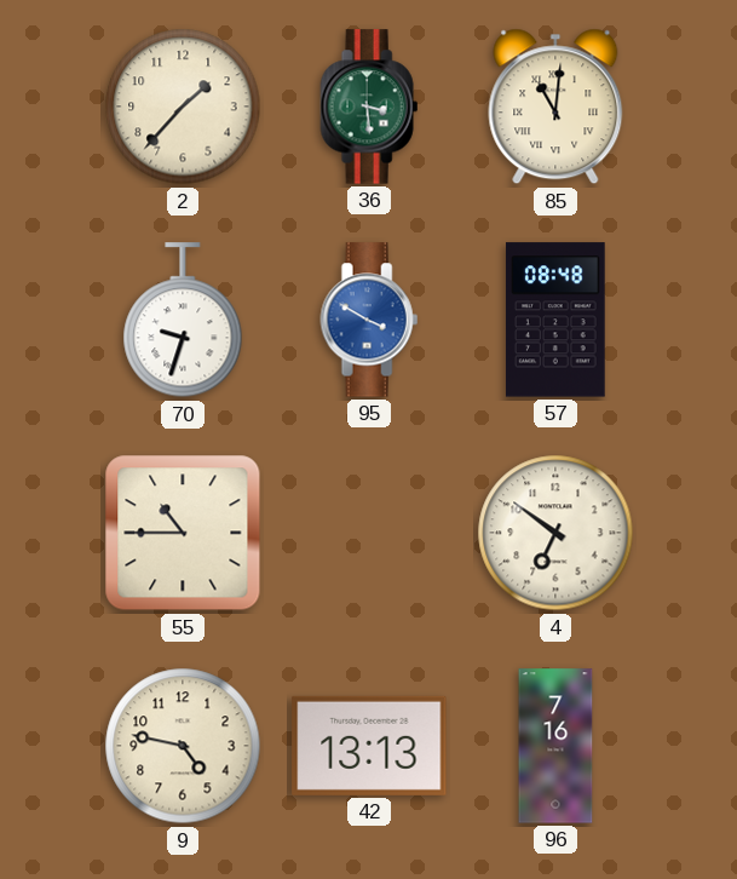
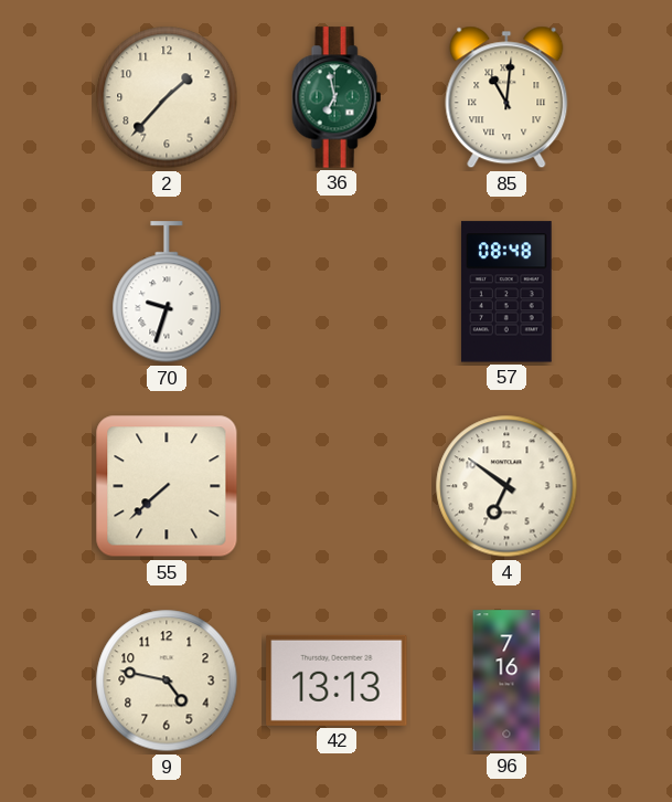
36: 3:29 -> 6:58 (337, 97)
95: 3:50 -> none (369, 320)
55: 10:45 -> 7:38 (167, 486)
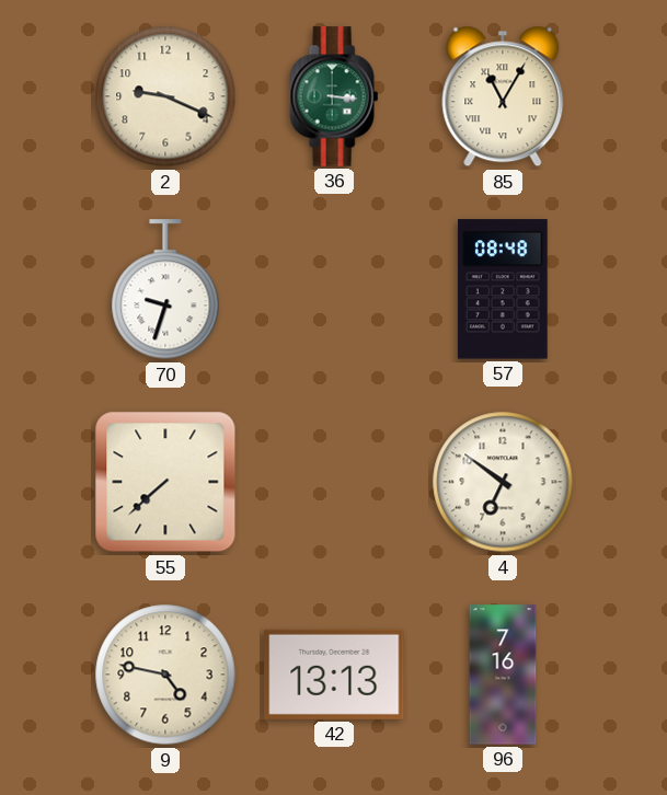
2: 1:37 -> 9:19 (165, 96)
36: 6:58 -> 3:16 (334, 96)
85: 11:01 -> 11:05 (503, 96)
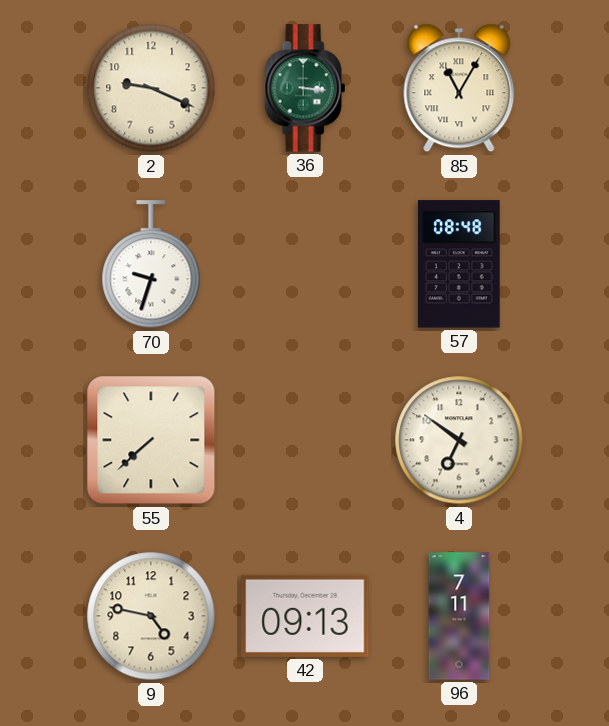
42: 13:13 -> 09:13 (305, 616)
96: 7:16 -> 7:11 (459, 616)
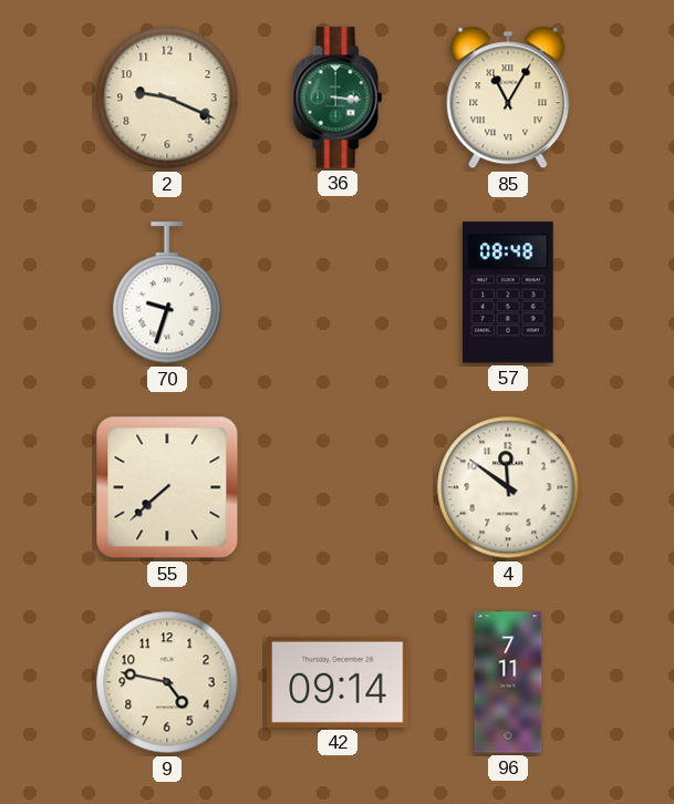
4: 6:51 -> 11:51 (508, 487)
42: 09:13 -> 09:14 (338, 682)
